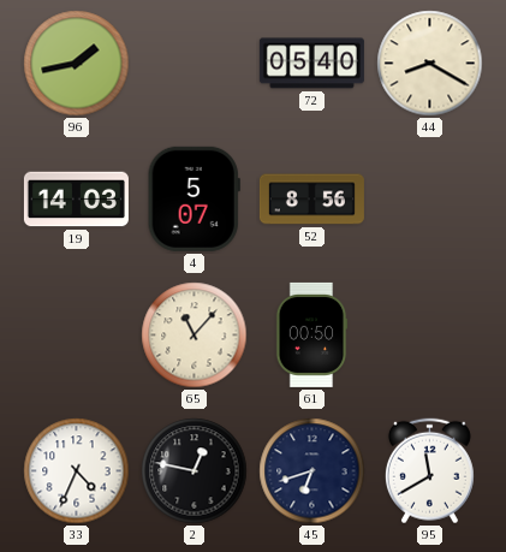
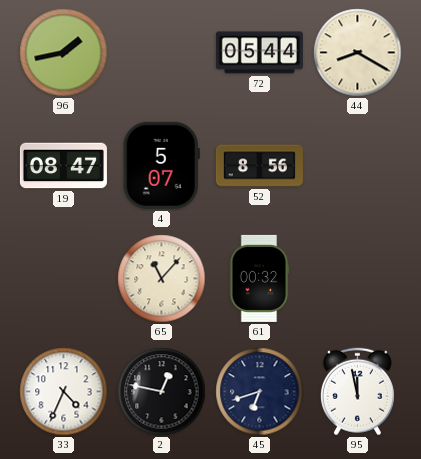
72: 05:40 -> 05:44 (259, 53)
19: 14:03 -> 08:47 (63, 166)
61: 00:50 -> 00:32 (259, 278)
95: 11:40 -> 11:58 (357, 392)
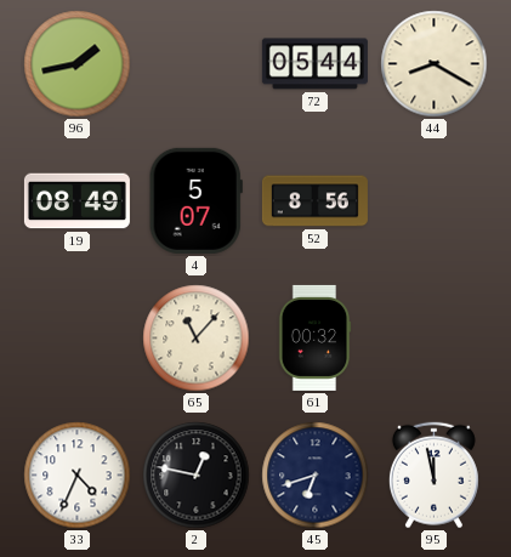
19: 08:47 -> 08:49 (76, 201)
